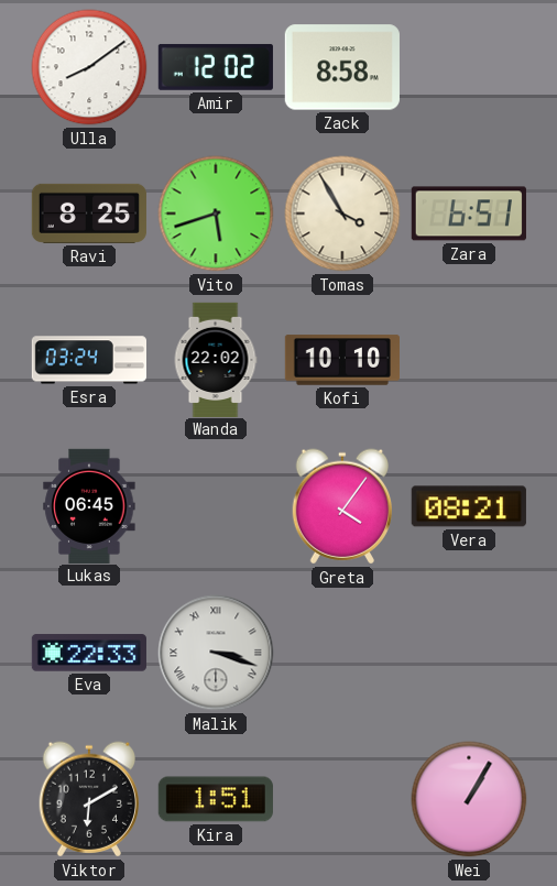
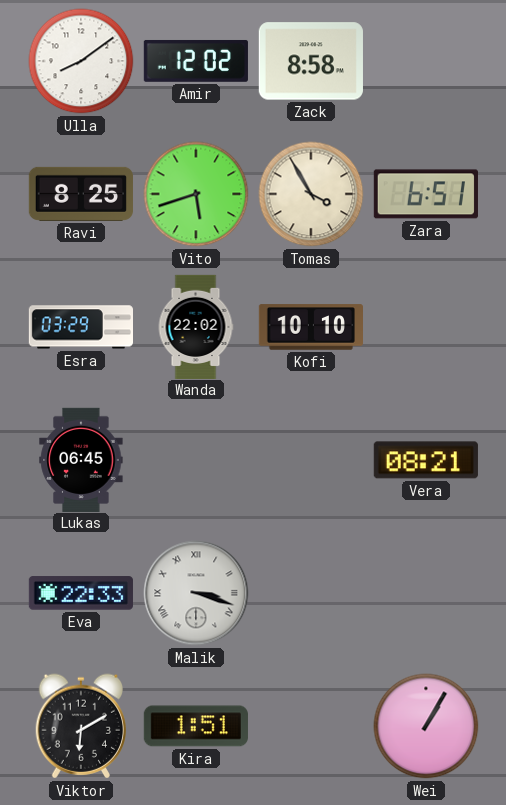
Esra: 03:24 -> 03:29 (80, 327)
Greta: 4:06 -> none (341, 506)
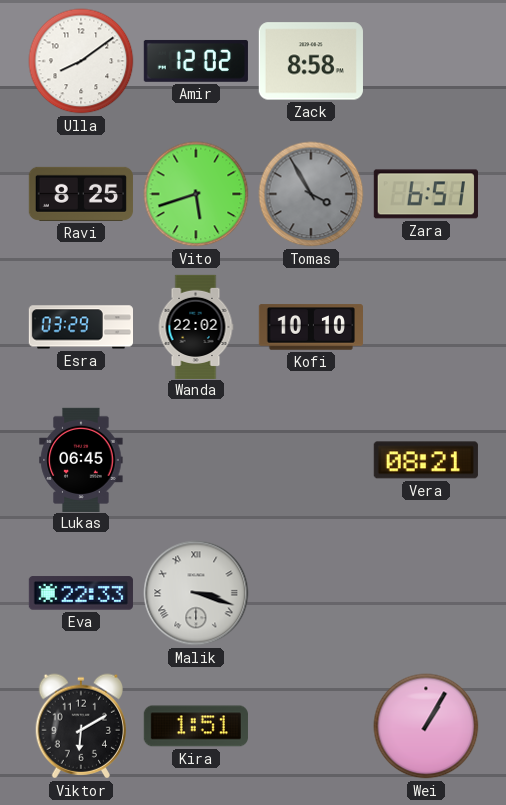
Tomas dial: cream -> grey (311, 194)
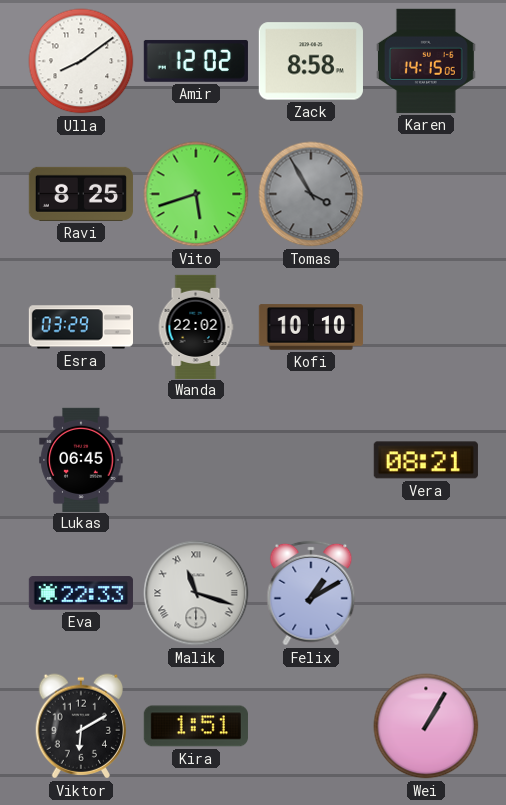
Karen: none -> 14:15 (426, 61)
Zara: 6:51 -> none (426, 194)
Malik: 3:18 -> 11:18 (196, 593)
Felix: none -> 1:10 (311, 593)
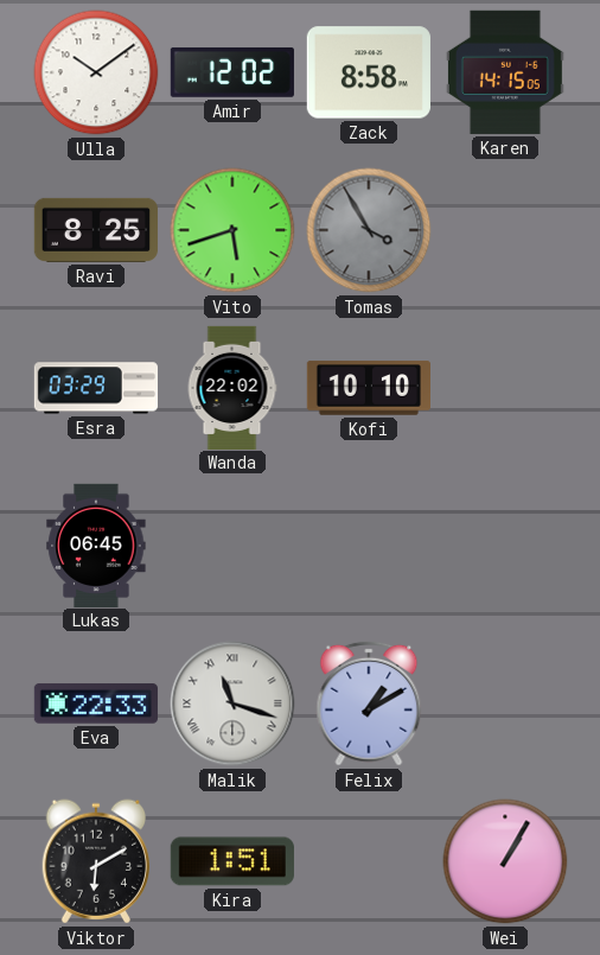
Ulla: 8:09 -> 10:09 (96, 72)
Vera: 08:21 -> none (426, 460)
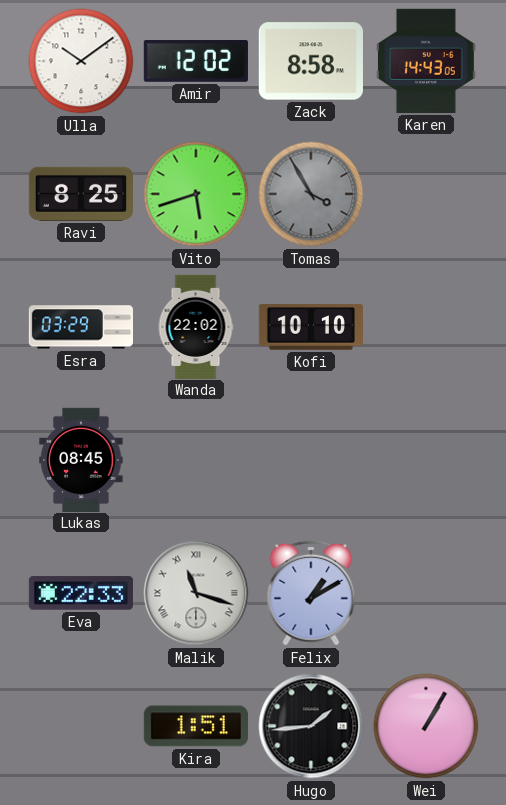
Karen: 14:15 -> 14:43 (426, 61)
Lukas: 06:45 -> 08:45 (81, 459)
Viktor: 6:10 -> none (95, 861)
Hugo: none -> 1:44 (311, 726)
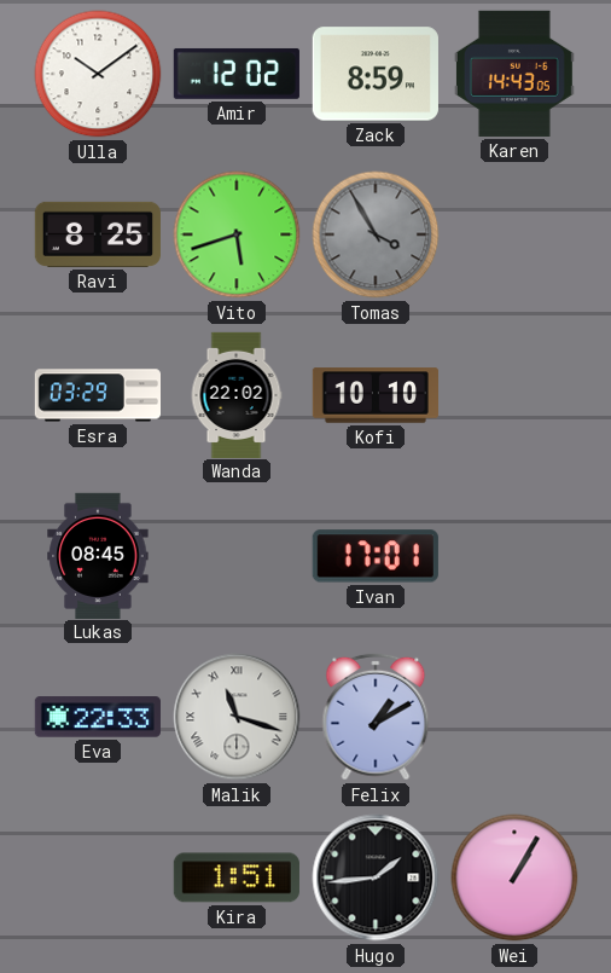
Zack: 8:58 -> 8:59 (376, 74)
Ivan: none -> 17:01 (376, 556)
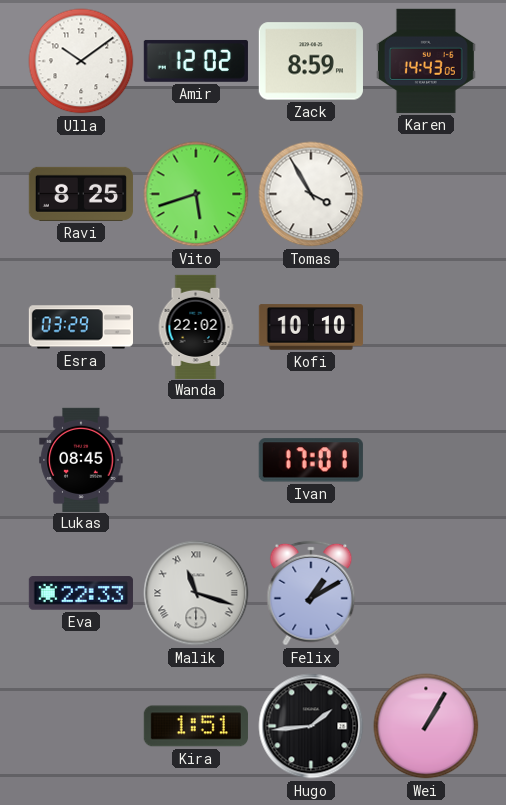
Tomas dial: grey -> white (311, 194)
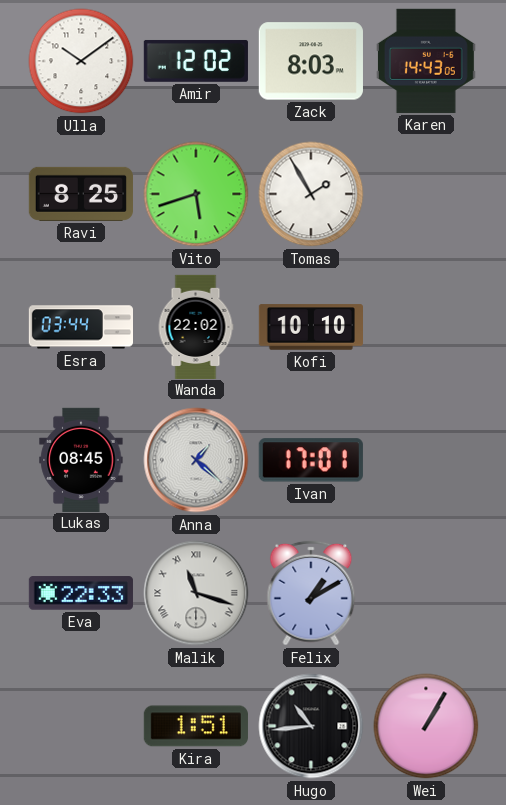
Zack: 8:59 -> 8:03 (311, 61)
Tomas: 3:55 -> 1:55 (311, 194)
Esra: 03:29 -> 03:44 (80, 327)
Anna: none -> 1:22 (196, 460)
Hugo: 1:44 -> 10:44 (311, 726)
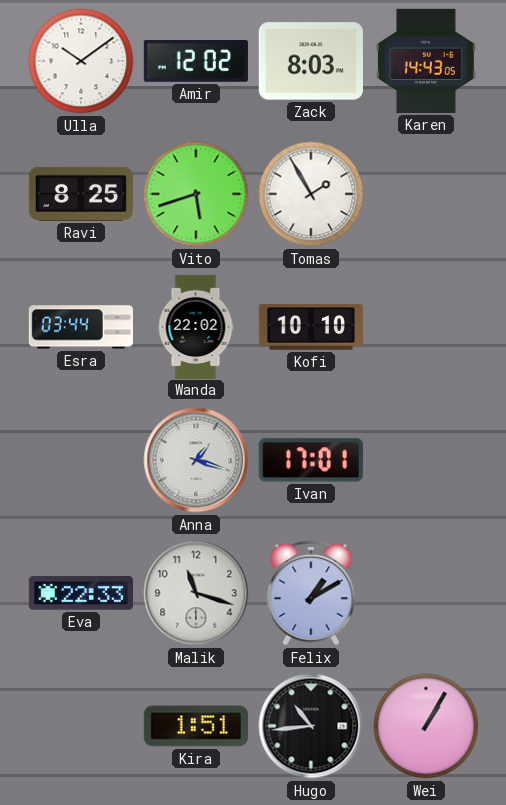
Lukas: 08:45 -> none (81, 459)
Anna: 1:22 -> 1:18 (196, 460)
Malik numerals: Roman -> Arabic (196, 593)
